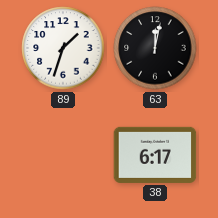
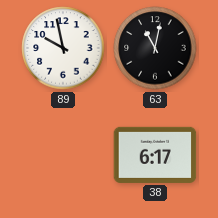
89: 1:33 -> 9:58 (63, 48)
63: 12:02 -> 11:02 (155, 48)
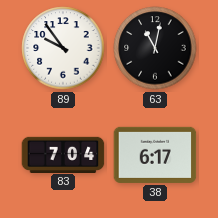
89: 9:58 -> 9:54 (63, 48)
83: none -> 7:04 (63, 154)
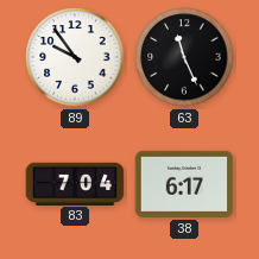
63: 11:02 -> 11:26 (184, 57)
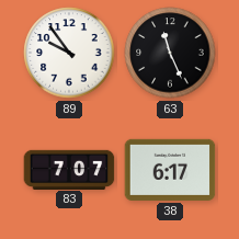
83: 7:04 -> 7:07 (69, 169)
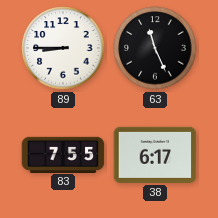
89: 9:54 -> 8:45 (63, 48)
83: 7:07 -> 7:55 (63, 154)
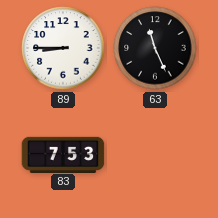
83: 7:55 -> 7:53 (63, 154)
38: 6:17 -> none (155, 155)
